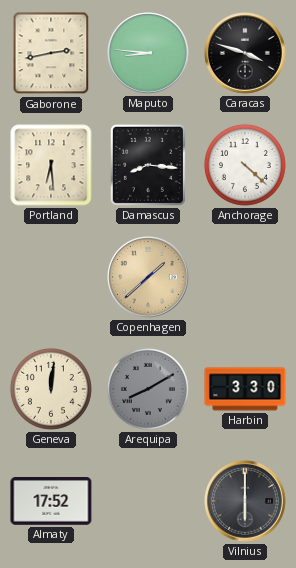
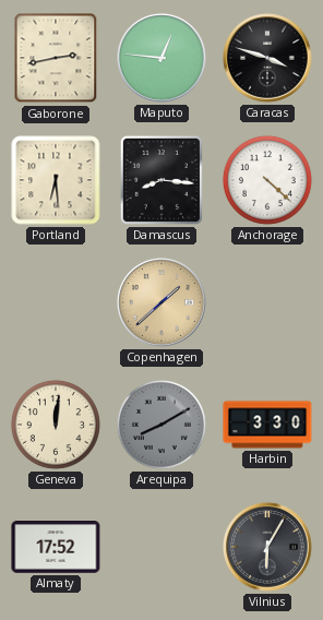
Maputo: 8:46 -> 12:46 (161, 58)
Vilnius: 6:00 -> 6:05 (267, 547)
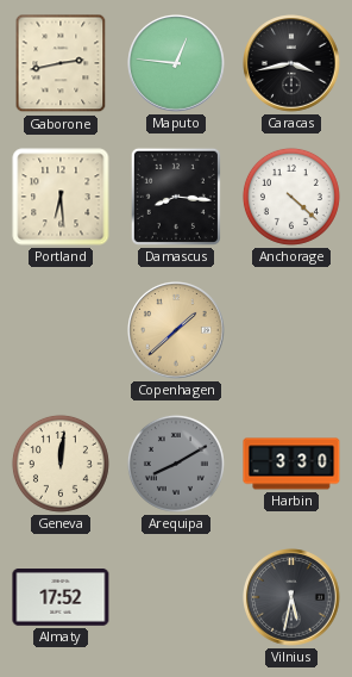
Caracas: 3:48 -> 3:43 (291, 63)
Vilnius: 6:05 -> 5:32 (291, 597)
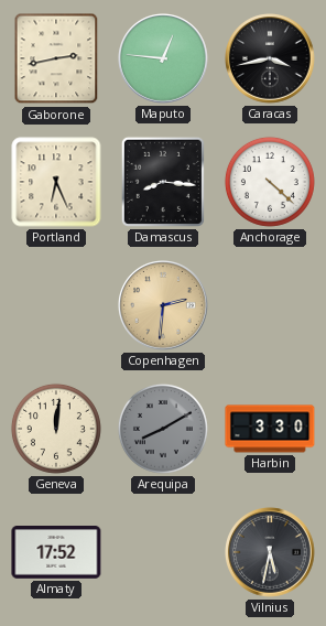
Portland: 6:29 -> 6:26 (56, 182)
Copenhagen: 1:38 -> 2:31 (163, 305)
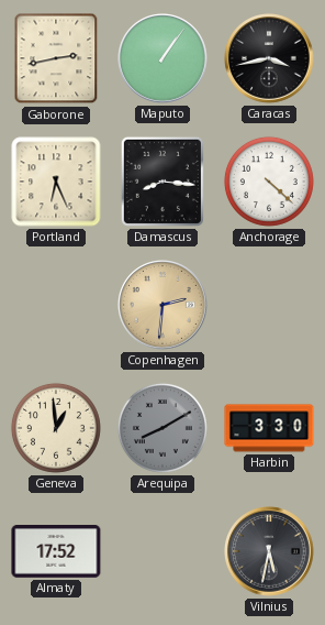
Maputo: 12:46 -> 1:06 (162, 58)
Geneva: 12:01 -> 12:59 (56, 428)
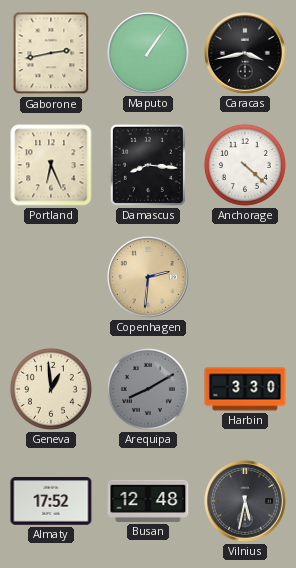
Busan: none -> 12:48 (148, 501)
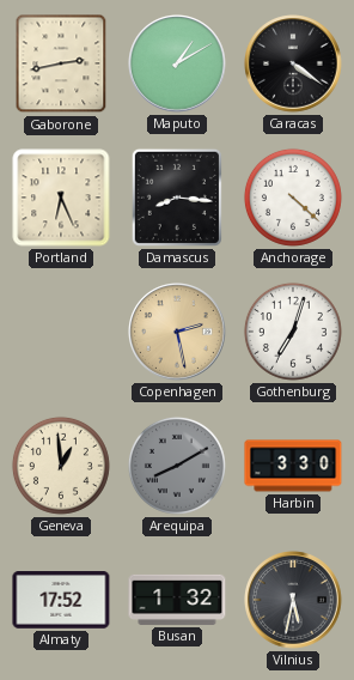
Maputo: 1:06 -> 1:10 (177, 63)
Caracas: 3:43 -> 4:21 (293, 63)
Copenhagen: 2:31 -> 2:28 (177, 332)
Gothenburg: none -> 7:03 (293, 332)
Busan: 12:48 -> 1:32 (177, 600)
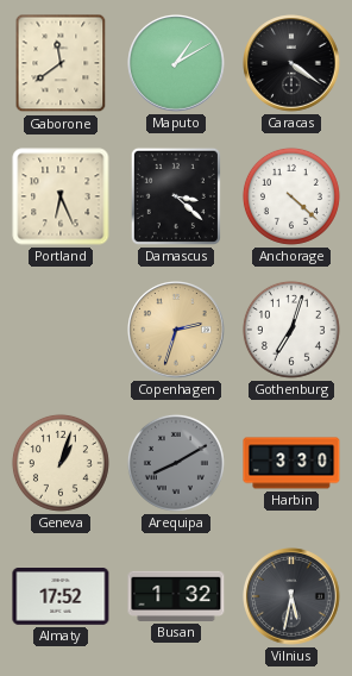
Gaborone: 2:43 -> 11:39 (61, 63)
Damascus: 8:16 -> 3:22 (176, 196)
Copenhagen: 2:28 -> 2:33 (176, 330)
Geneva: 12:59 -> 1:03 (61, 463)
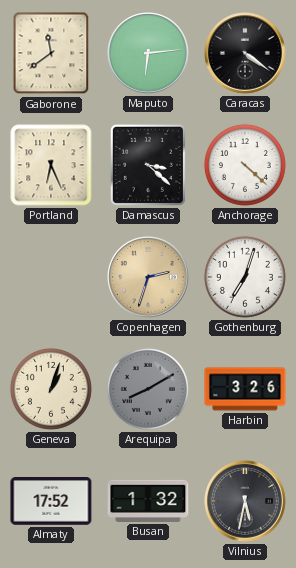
Maputo: 1:10 -> 6:14 (148, 53)
Harbin: 3:30 -> 3:26 (245, 389)
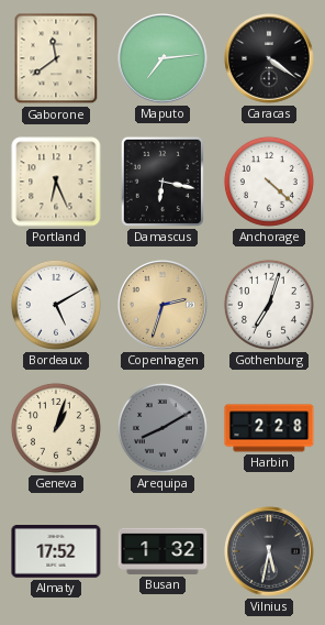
Maputo: 6:14 -> 7:14 (162, 58)
Damascus: 3:22 -> 6:17 (162, 182)
Bordeaux: none -> 5:10 (56, 305)
Harbin: 3:26 -> 2:28 (269, 428)
